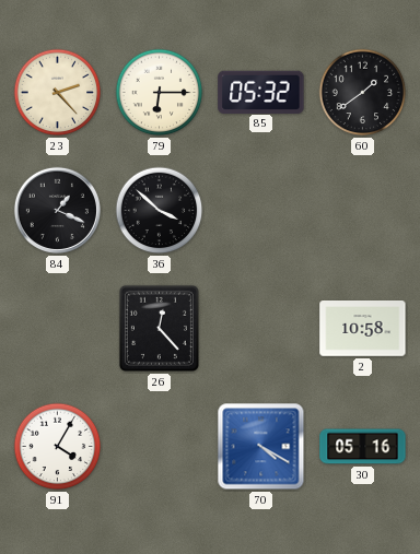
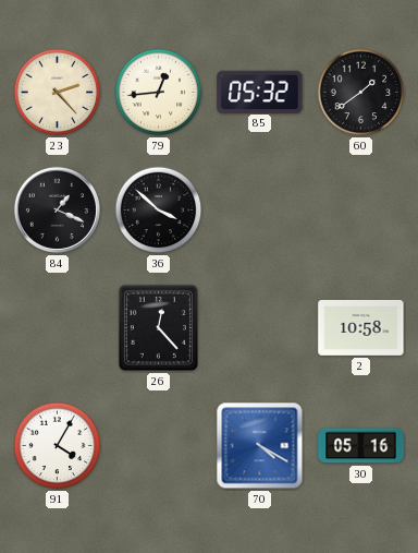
79: 6:15 -> 12:44 (159, 93)
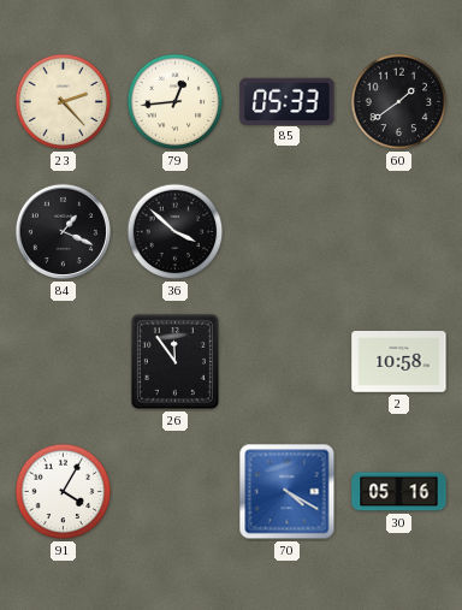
85: 05:32 -> 05:33 (288, 101)
26: 12:23 -> 11:54 (174, 361)
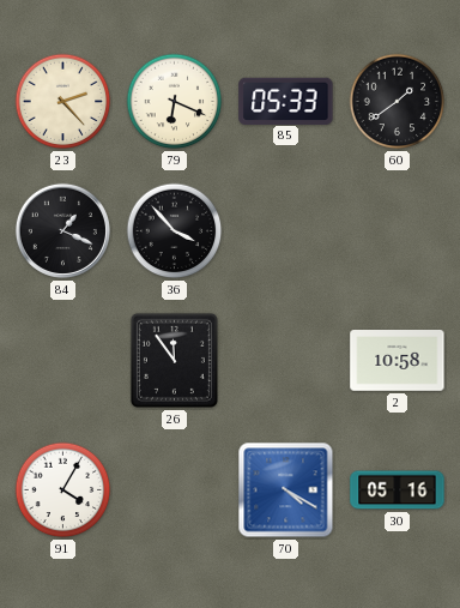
79: 12:44 -> 6:19 (175, 102)
36: 3:52 -> 3:53 (175, 231)
